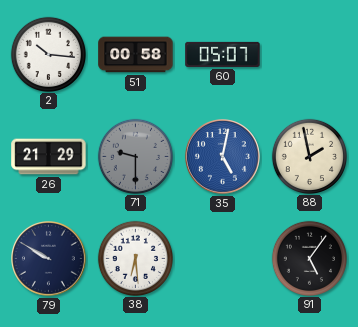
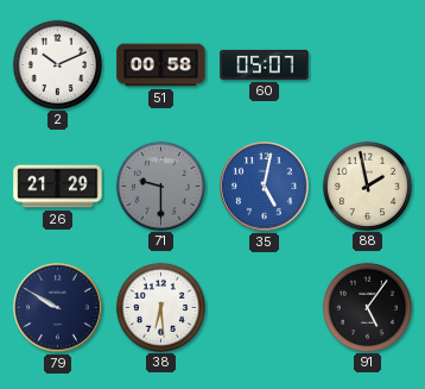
2: 10:16 -> 10:11 (57, 64)
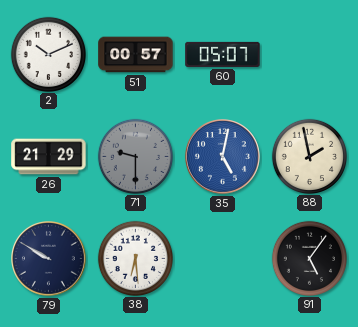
51: 00:58 -> 00:57 (136, 55)
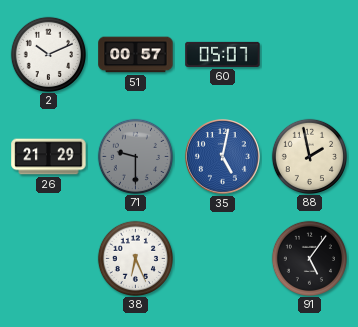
79: 9:50 -> none (49, 259)
38: 6:29 -> 6:26 (135, 258)
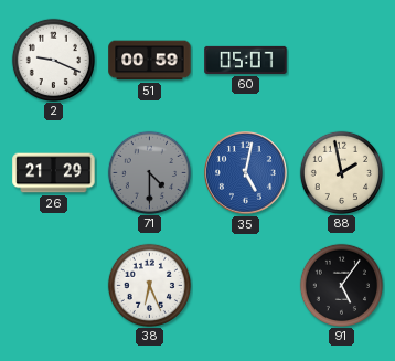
2: 10:11 -> 9:19 (53, 60)
51: 00:57 -> 00:59 (150, 61)
71: 9:30 -> 4:30 (149, 172)
